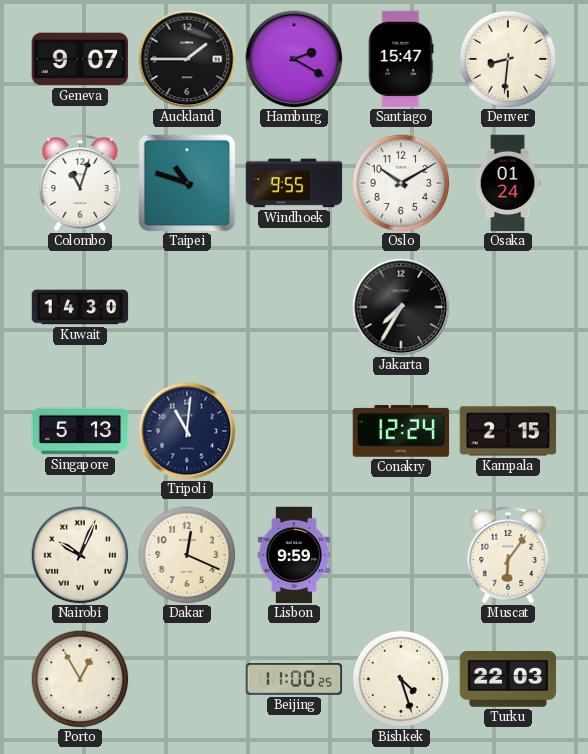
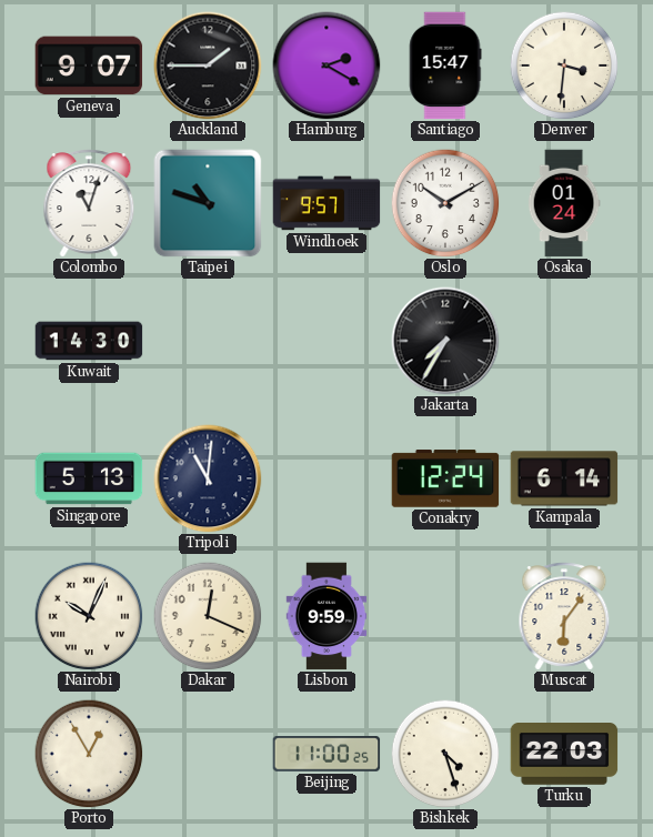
Denver: 8:31 -> 3:31 (564, 65)
Windhoek: 9:55 -> 9:57 (326, 203)
Kampala: 2:15 -> 6:14 (564, 478)
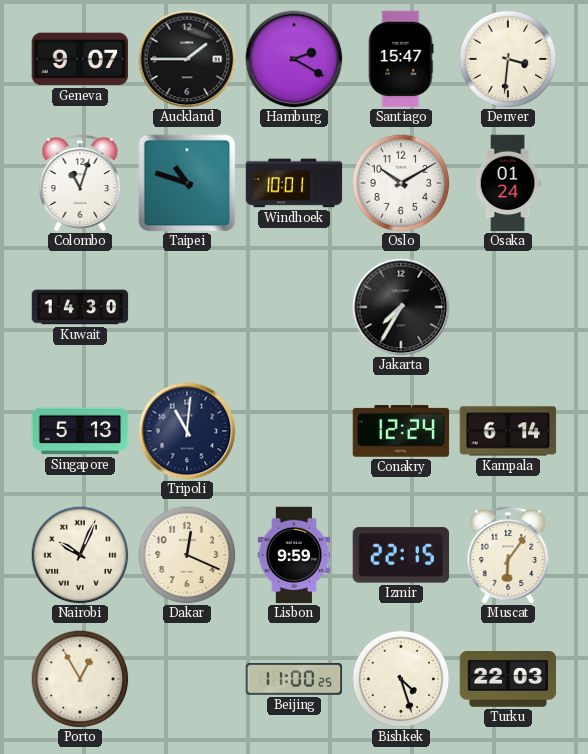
Windhoek: 9:57 -> 10:01 (294, 183)
Izmir: none -> 22:15 (401, 555)
